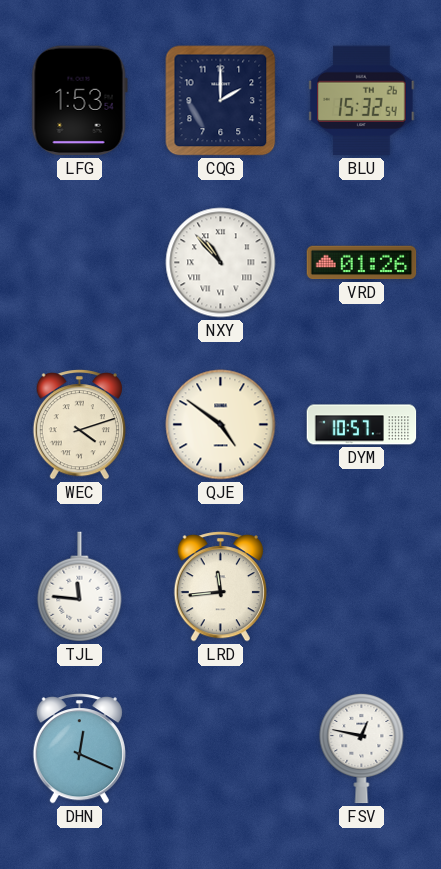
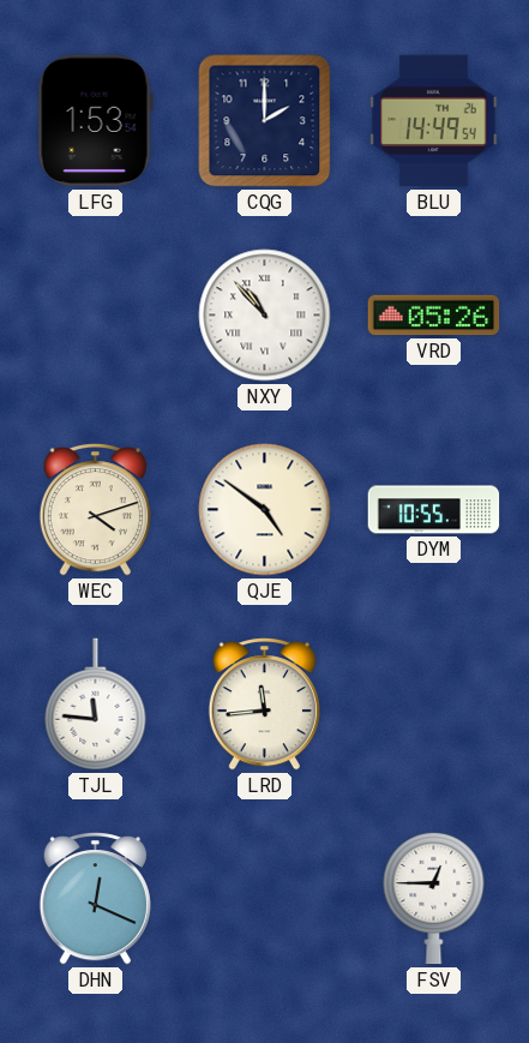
BLU: 15:32 -> 14:49 (434, 121)
VRD: 01:26 -> 05:26 (434, 316)
DYM: 10:57 -> 10:55 (434, 510)
FSV: 12:47 -> 12:45 (434, 898)
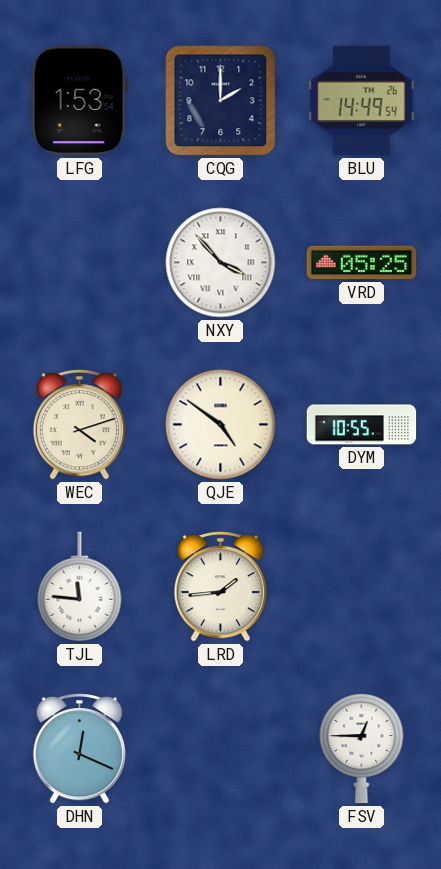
NXY: 10:53 -> 3:53 (221, 263)
VRD: 05:26 -> 05:25 (362, 263)
LRD: 11:44 -> 1:44 (220, 587)
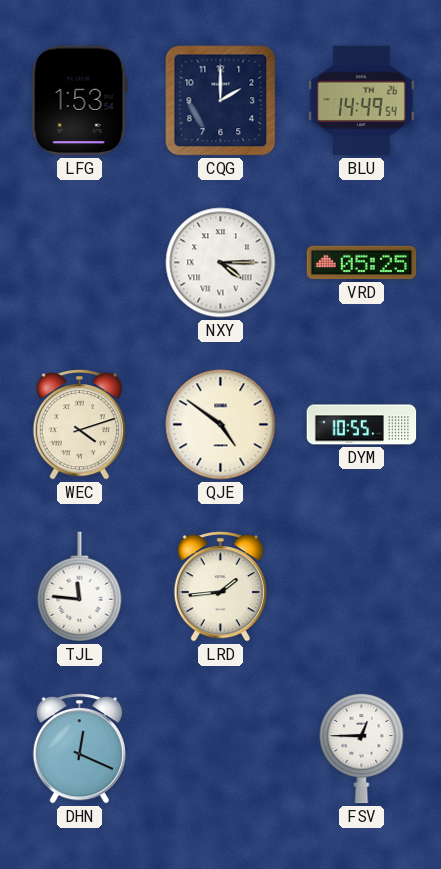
NXY: 3:53 -> 4:15 (221, 263)
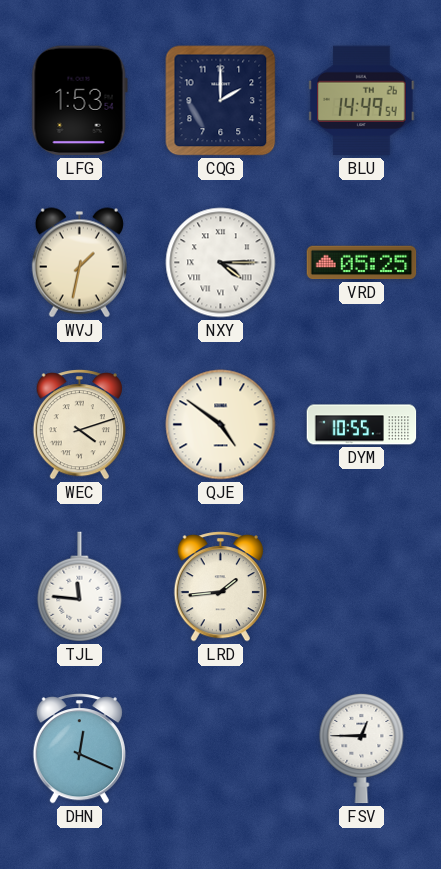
WVJ: none -> 1:32 (79, 263)
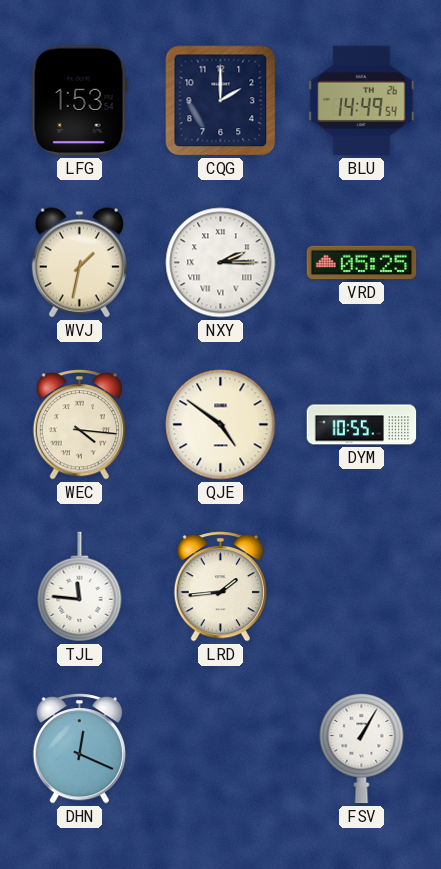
NXY: 4:15 -> 2:15 (221, 263)
WEC: 4:12 -> 4:16 (79, 425)
FSV: 12:45 -> 1:05 (362, 748)
